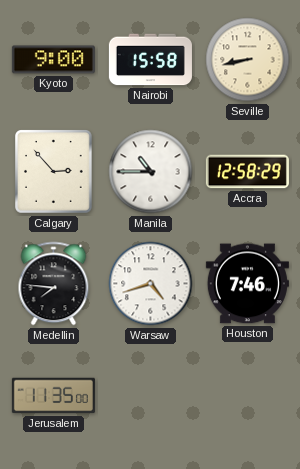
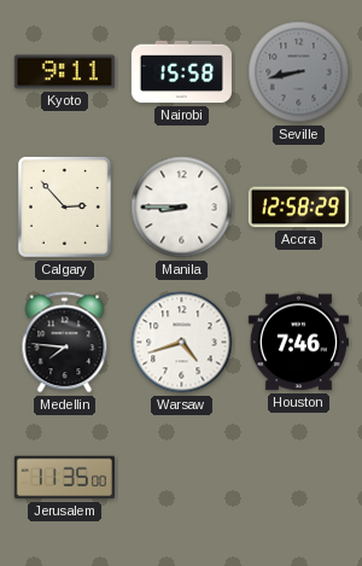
Kyoto: 9:00 -> 9:11 (64, 72)
Seville dial: cream -> grey (299, 72)
Manila: 10:45 -> 8:45 (182, 208)
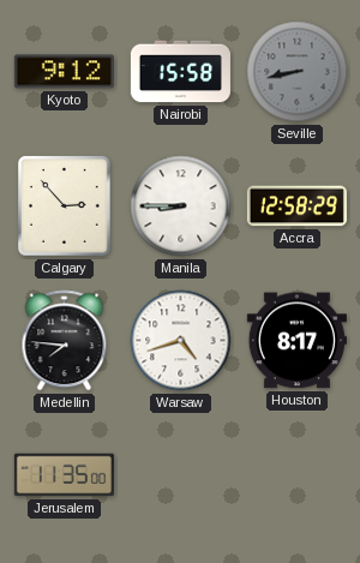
Kyoto: 9:11 -> 9:12 (64, 72)
Houston: 7:46 -> 8:17 (296, 341)
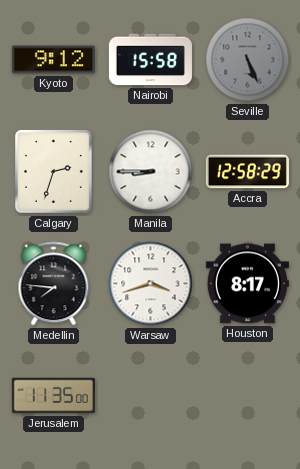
Seville: 8:43 -> 5:26 (248, 60)
Calgary: 2:53 -> 2:33 (54, 172)
Warsaw: 4:42 -> 3:42 (151, 284)
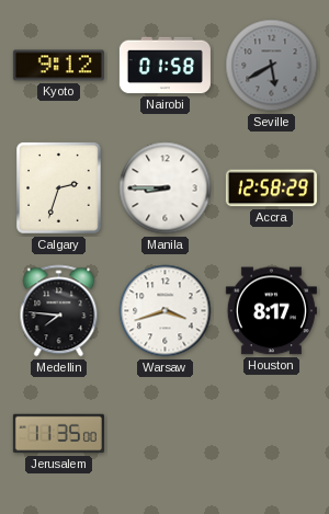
Nairobi: 15:58 -> 01:58 (164, 66)
Seville: 5:26 -> 5:40 (272, 66)
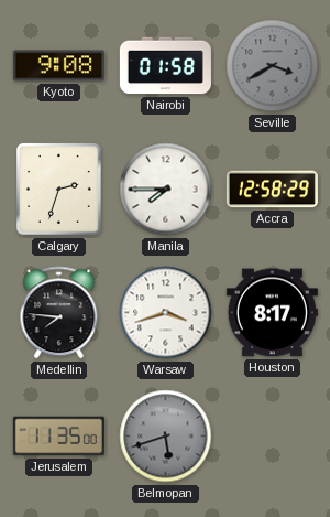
Kyoto: 9:12 -> 9:08 (58, 66)
Seville: 5:40 -> 3:40 (273, 66)
Manila: 8:45 -> 7:45 (166, 190)
Belmopan: none -> 5:42 (166, 437)
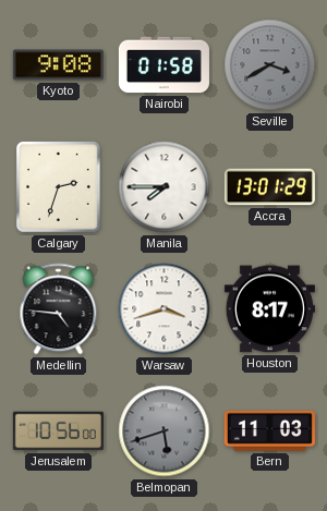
Accra: 12:58 -> 13:01 (269, 187)
Medellin: 7:46 -> 4:46 (59, 309)
Jerusalem: 11:35 -> 10:56 (58, 431)
Bern: none -> 11:03 (269, 430)
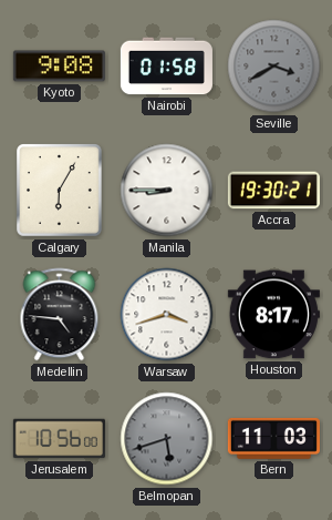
Calgary: 2:33 -> 6:05 (60, 191)
Manila: 7:45 -> 8:45 (167, 191)
Accra: 13:01 -> 19:30 (273, 191)
